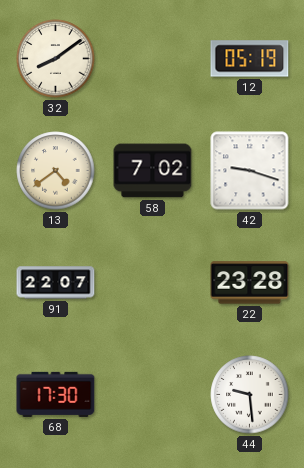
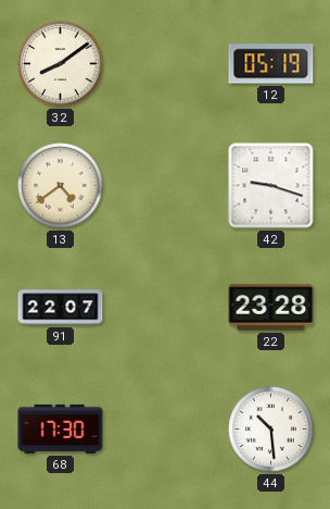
58: 7:02 -> none (153, 171)
44: 9:29 -> 10:29 (271, 430)
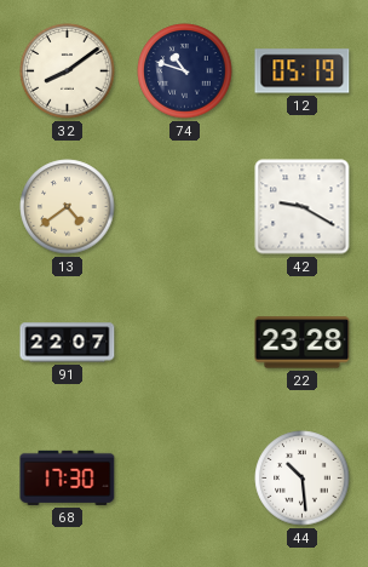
74: none -> 10:48 (185, 71)
42: 9:18 -> 9:20 (303, 207)
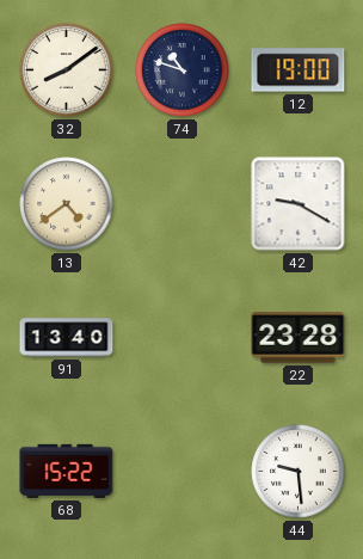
12: 05:19 -> 19:00 (299, 70)
91: 22:07 -> 13:40 (67, 338)
68: 17:30 -> 15:22 (67, 471)
44: 10:29 -> 9:29 (299, 472)
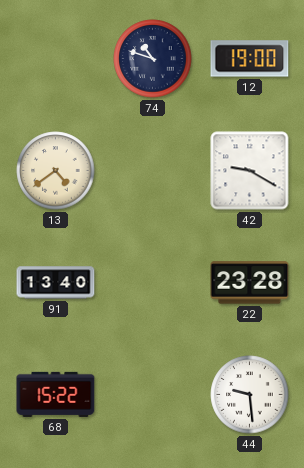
32: 8:09 -> none (67, 70)
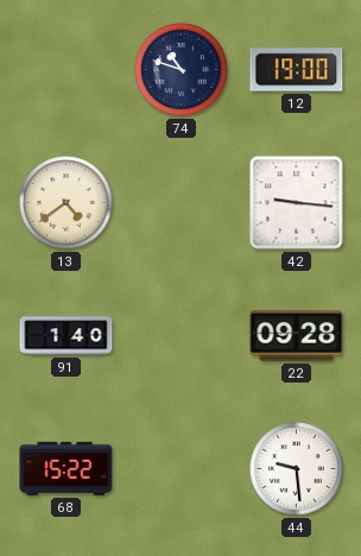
42: 9:20 -> 9:16 (297, 203)
91: 13:40 -> 1:40 (66, 336)
22: 23:28 -> 09:28 (297, 336)
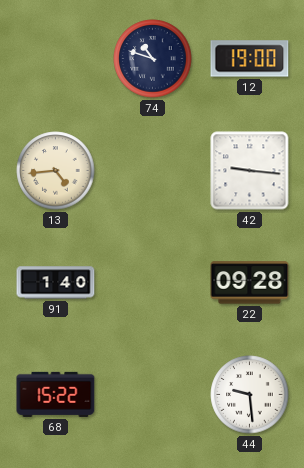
13: 4:39 -> 4:44 (56, 171)
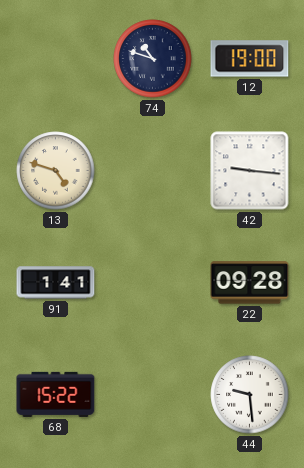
13: 4:44 -> 4:48 (56, 171)
91: 1:40 -> 1:41 (56, 283)
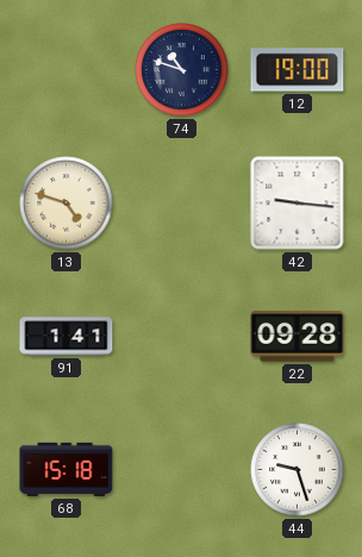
68: 15:22 -> 15:18 (67, 469)
44: 9:29 -> 9:27 (298, 470)
